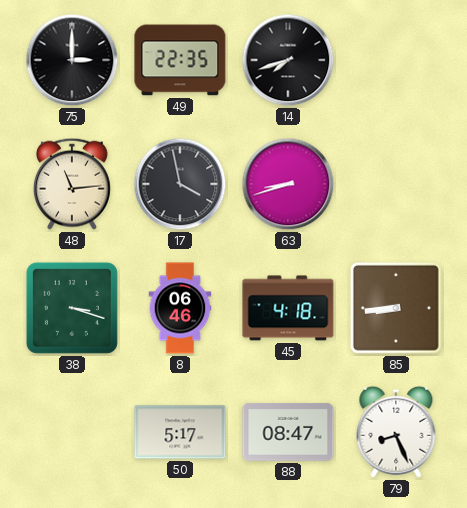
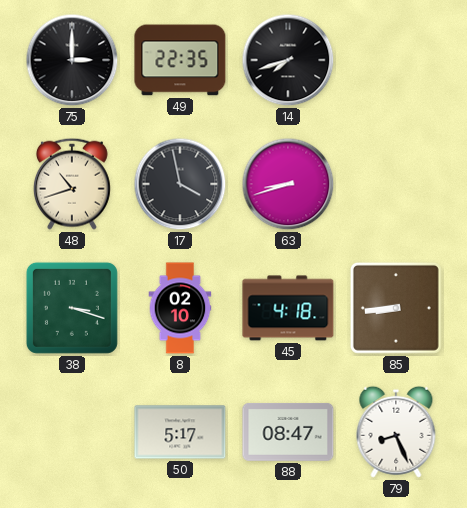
48: 11:14 -> 10:42 (72, 184)
8: 06:46 -> 02:10 (180, 308)
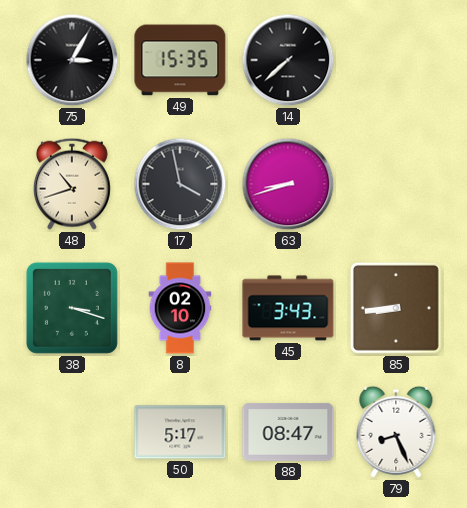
75: 3:00 -> 3:05 (72, 60)
49: 22:35 -> 15:35 (180, 60)
14: 7:42 -> 7:38 (288, 60)
45: 4:18 -> 3:43 (288, 308)
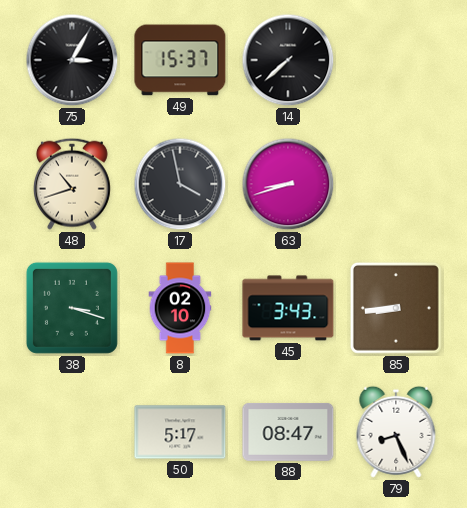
49: 15:35 -> 15:37 (180, 60)
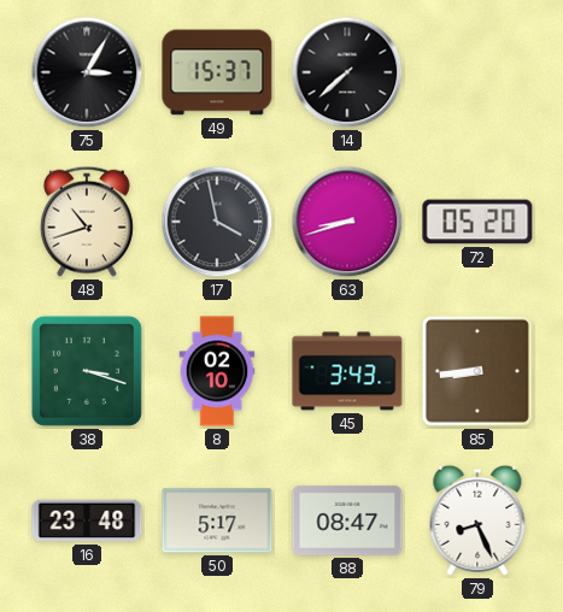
72: none -> 05:20 (477, 222)
16: none -> 23:48 (87, 520)
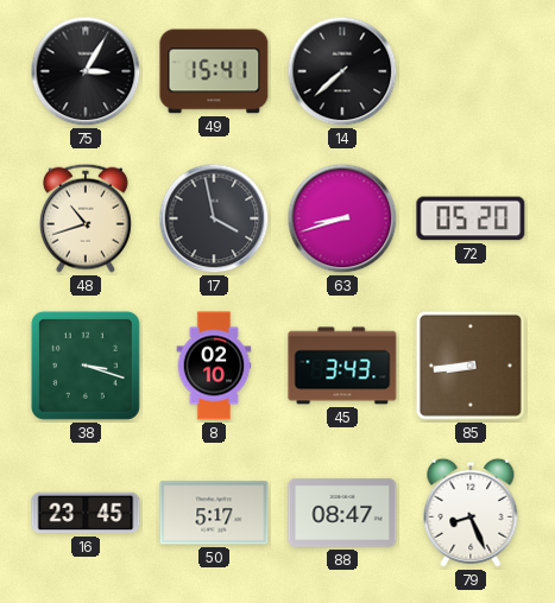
49: 15:37 -> 15:41 (214, 71)
16: 23:48 -> 23:45 (86, 513)
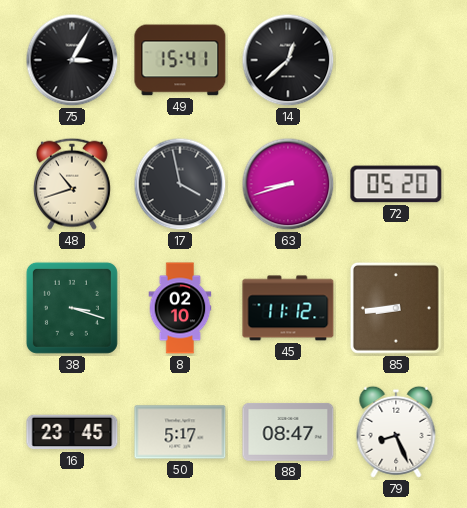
14: 7:38 -> 12:38 (288, 60)
45: 3:43 -> 11:12 (288, 308)
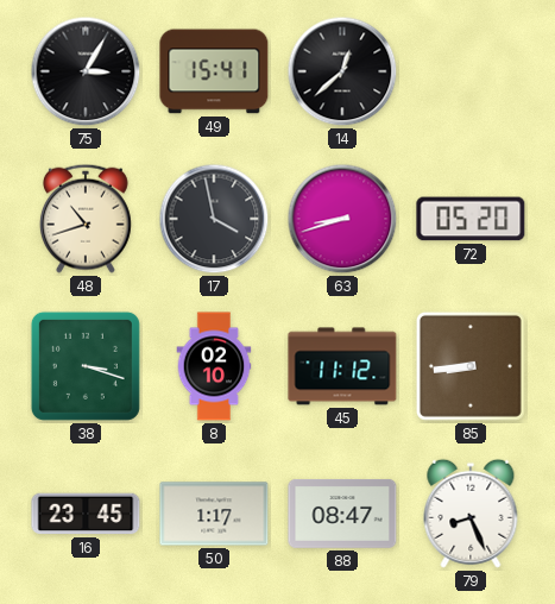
50: 5:17 -> 1:17 (214, 514)
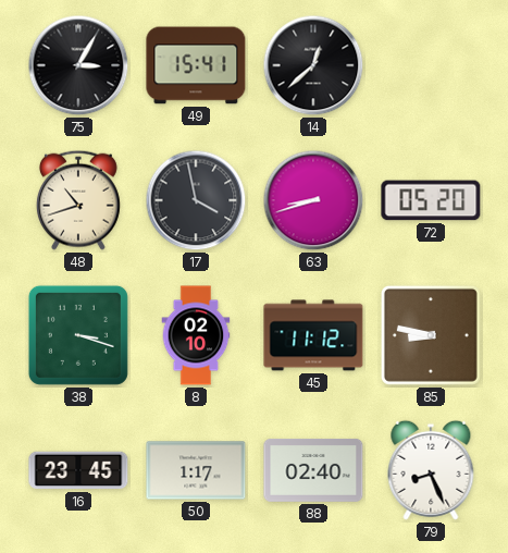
85: 8:44 -> 8:47 (431, 335)
88: 08:47 -> 02:40 (313, 470)
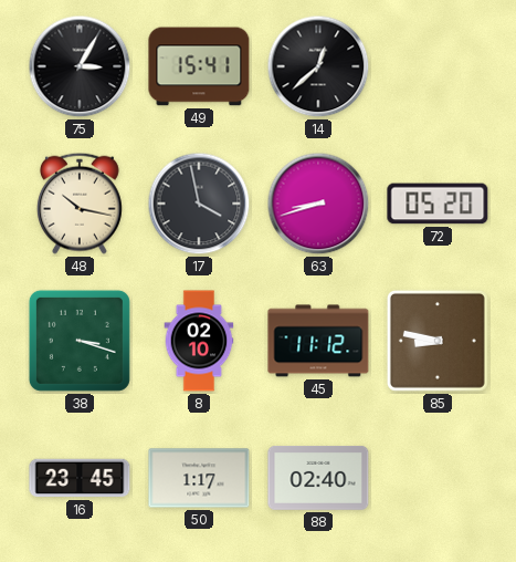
48: 10:42 -> 10:17 (80, 204)
79: 8:26 -> none (431, 470)
